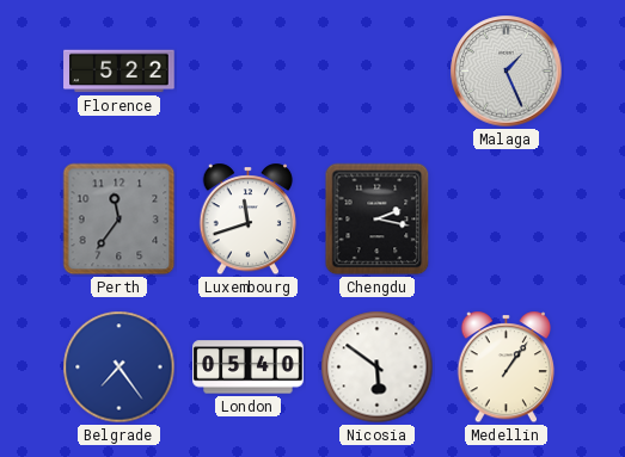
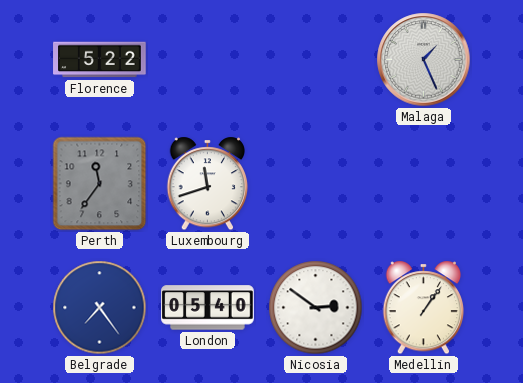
Chengdu: 2:17 -> none (378, 220)
Nicosia: 5:51 -> 2:51 (316, 308)
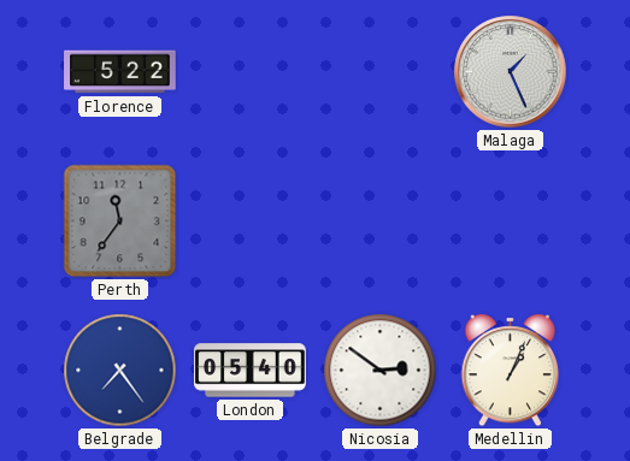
Luxembourg: 11:42 -> none (208, 184)
Medellin: 1:06 -> 1:04 (511, 371)
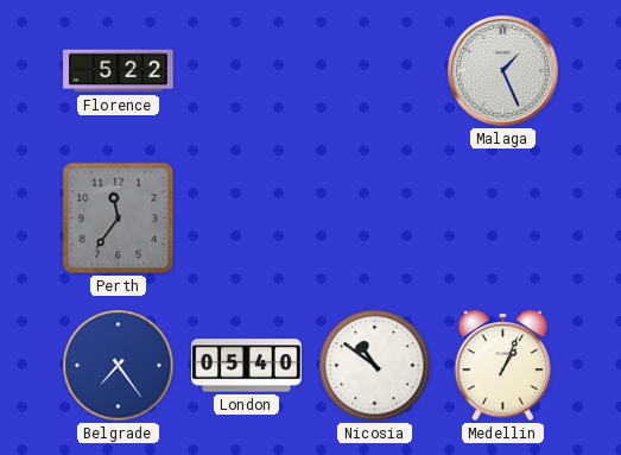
Nicosia: 2:51 -> 10:51 (375, 366)
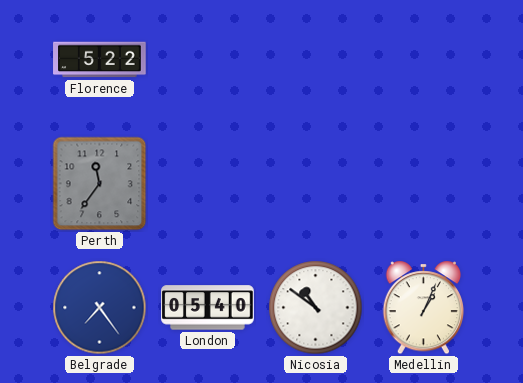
Malaga: 1:26 -> none (503, 71)
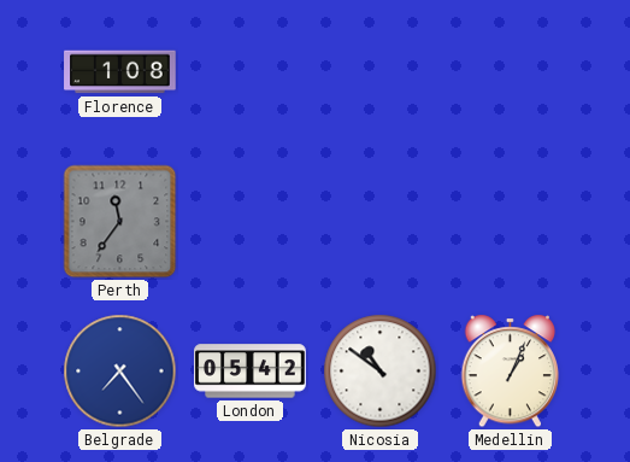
Florence: 5:22 -> 1:08 (120, 72)
London: 05:40 -> 05:42 (251, 372)
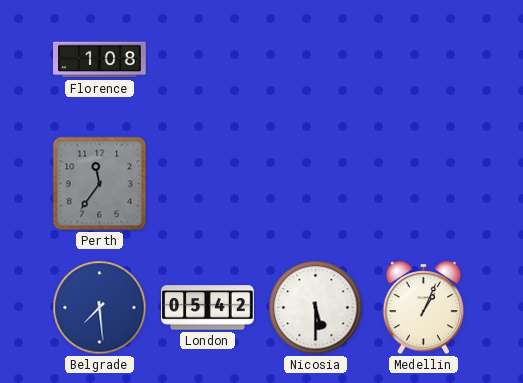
Belgrade: 7:24 -> 7:29 (100, 308)
Nicosia: 10:51 -> 5:30 (316, 308)
